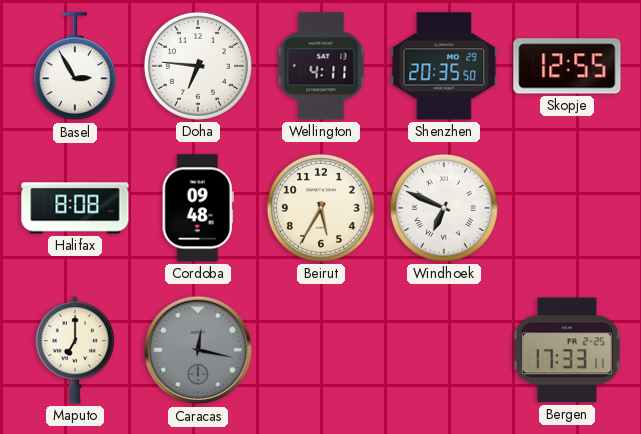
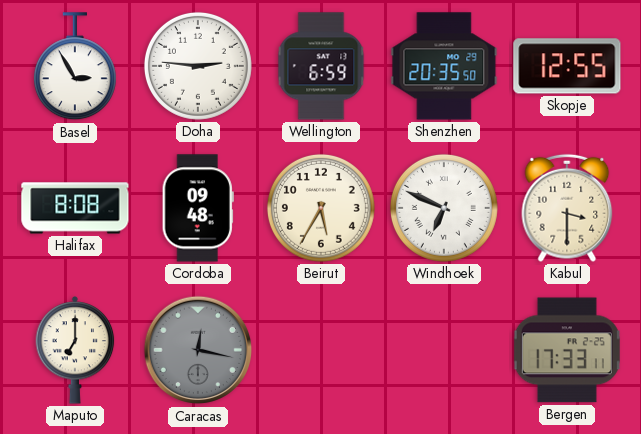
Doha: 6:46 -> 2:46 (198, 66)
Wellington: 4:11 -> 6:59 (321, 66)
Kabul: none -> 3:30 (567, 208)
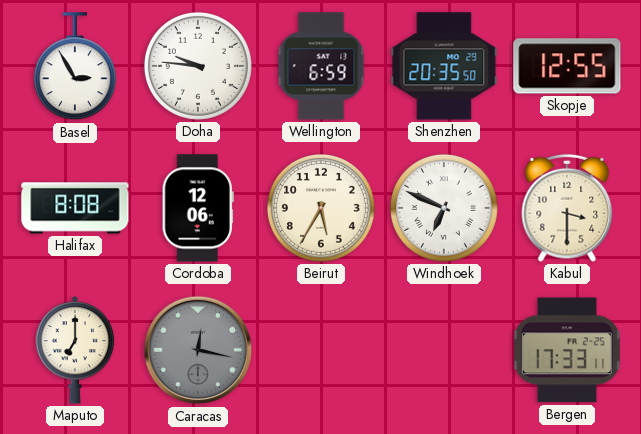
Doha: 2:46 -> 9:46 (198, 66)
Cordoba: 09:48 -> 12:06 (198, 208)
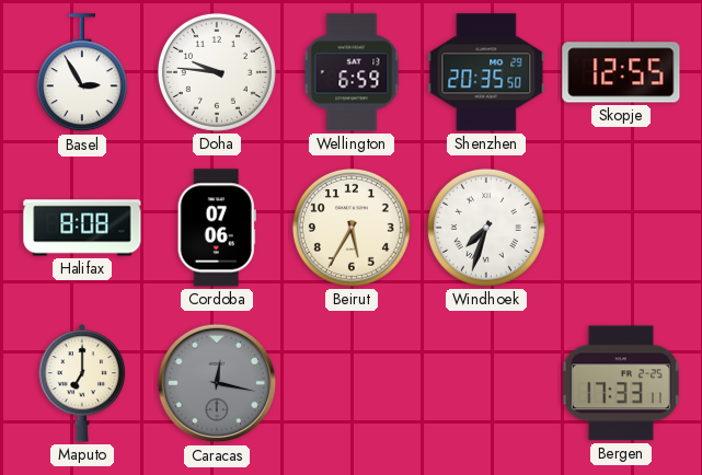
Cordoba: 12:06 -> 07:06 (217, 228)
Windhoek: 6:49 -> 7:33 (486, 228)
Kabul: 3:30 -> none (567, 208)
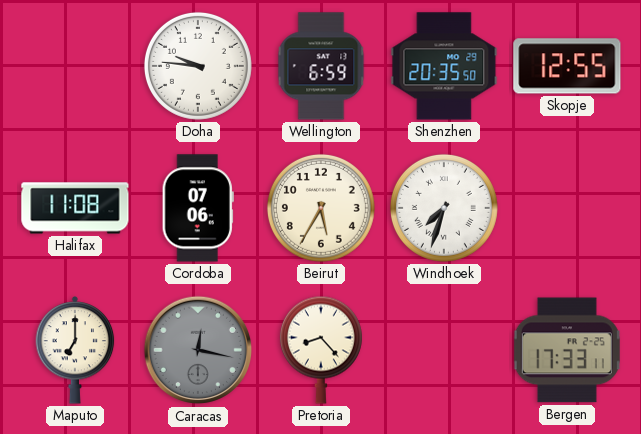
Basel: 2:55 -> none (82, 73)
Halifax: 8:08 -> 11:08 (75, 208)
Pretoria: none -> 8:23 (321, 350)
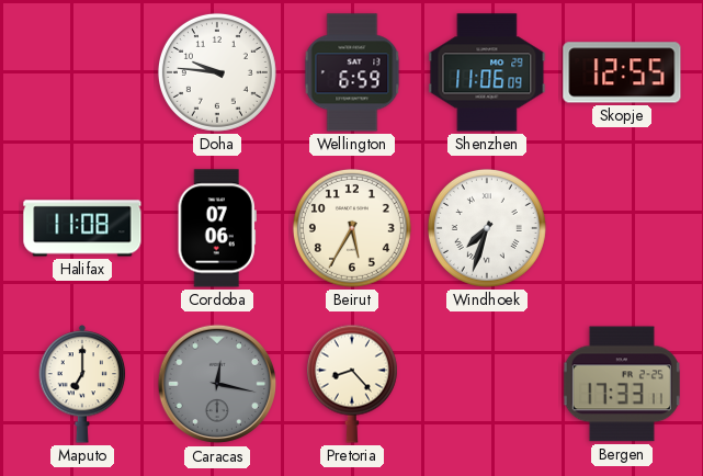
Shenzhen: 20:35 -> 11:06 (487, 72)
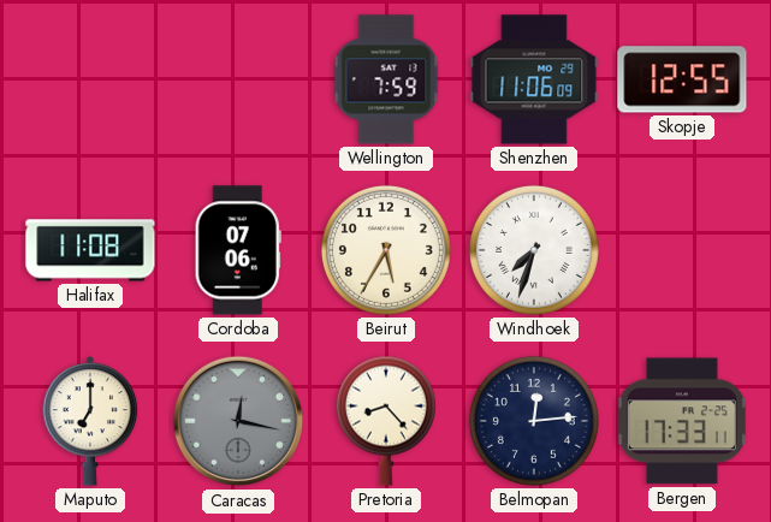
Doha: 9:46 -> none (217, 72)
Wellington: 6:59 -> 7:59 (386, 79)
Belmopan: none -> 12:14 (534, 421)
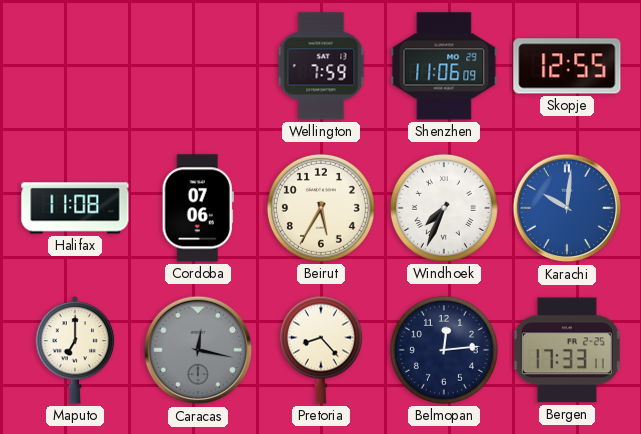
Windhoek: 7:33 -> 7:34 (444, 208)
Karachi: none -> 10:01 (567, 208)
